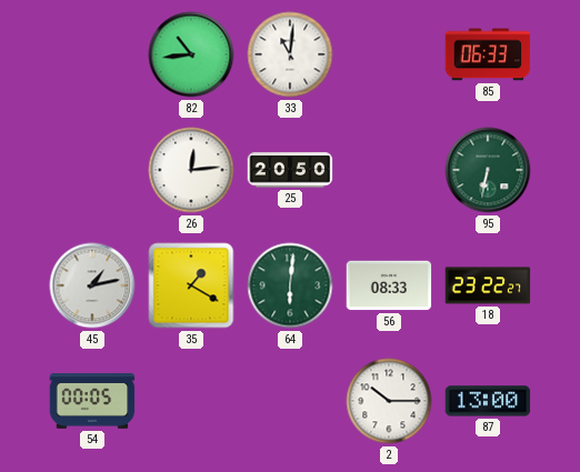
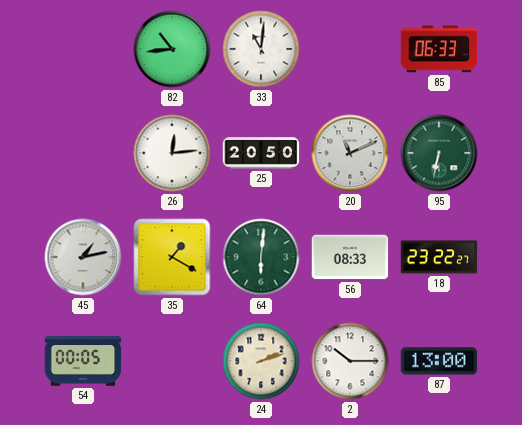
20: none -> 11:11 (350, 153)
24: none -> 2:12 (261, 361)
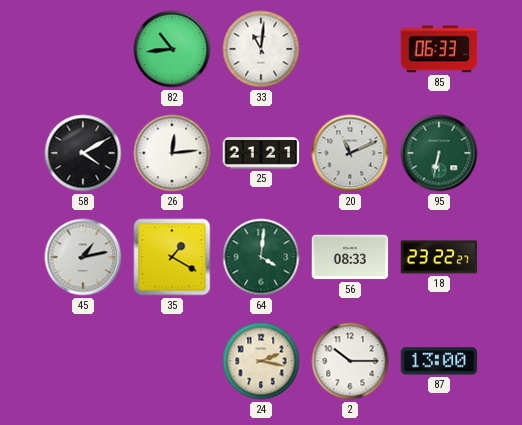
58: none -> 4:10 (83, 153)
25: 20:50 -> 21:21 (261, 153)
64: 6:01 -> 4:01 (261, 257)
54: 00:05 -> none (83, 361)
24: 2:12 -> 2:17 (261, 361)
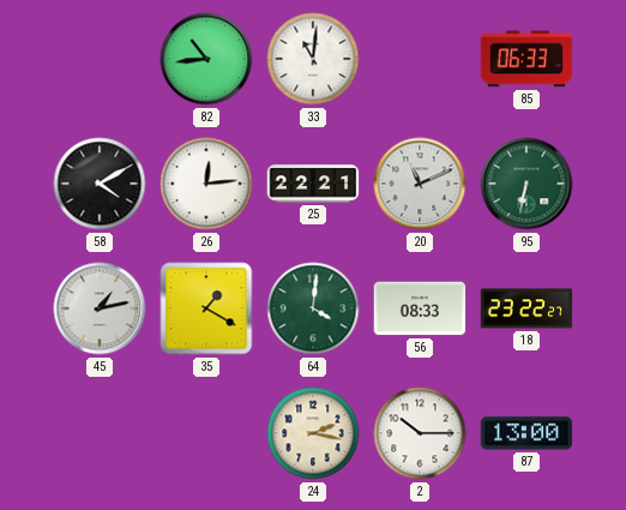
25: 21:21 -> 22:21 (313, 184)
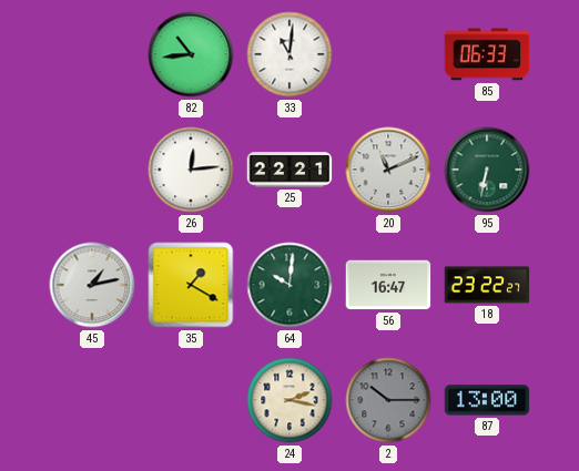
58: 4:10 -> none (100, 184)
64: 4:01 -> 10:01 (289, 285)
56: 08:33 -> 16:47 (388, 285)
2 dial: white -> grey (388, 400)
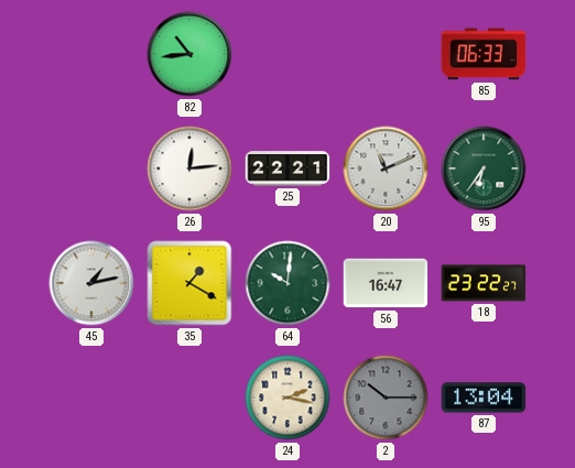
33: 11:01 -> none (289, 54)
95: 6:32 -> 6:36 (484, 168)
87: 13:00 -> 13:04 (484, 398)
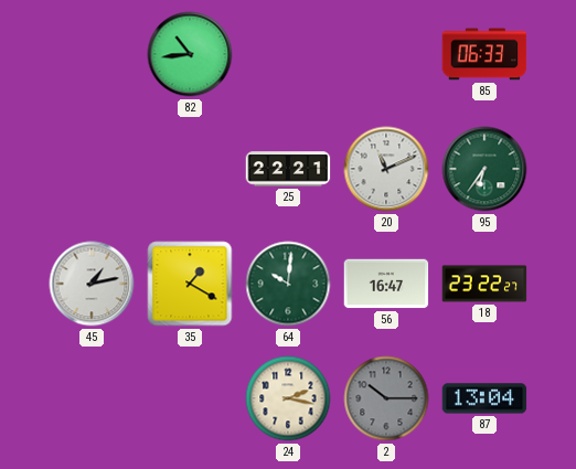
26: 12:14 -> none (189, 168)
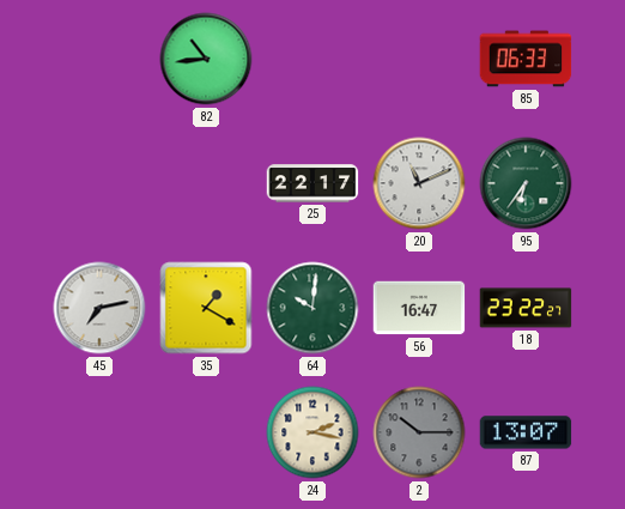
25: 22:21 -> 22:17 (313, 183)
45: 1:13 -> 7:13 (99, 308)
87: 13:04 -> 13:07 (526, 432)
